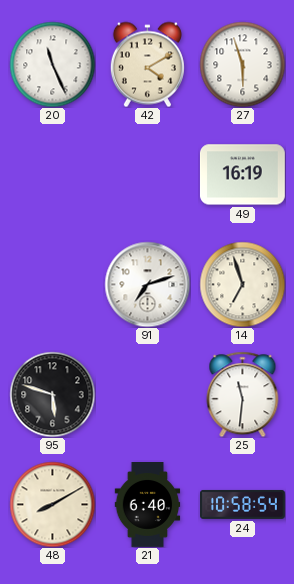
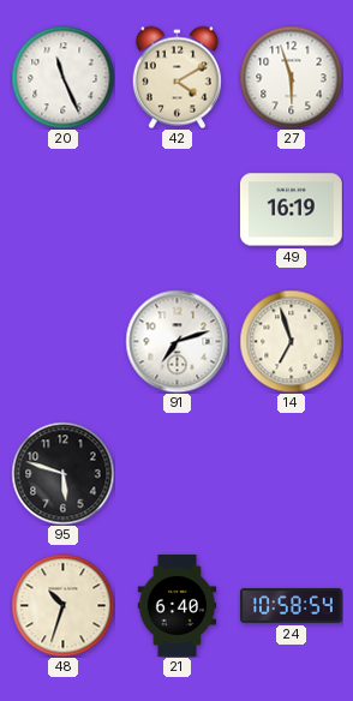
25: 11:31 -> none (243, 394)
48: 8:10 -> 10:33 (62, 605)
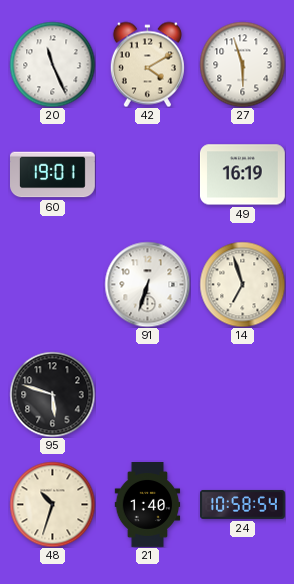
60: none -> 19:01 (53, 175)
91: 7:12 -> 6:33 (147, 284)
21: 6:40 -> 1:40 (148, 505)
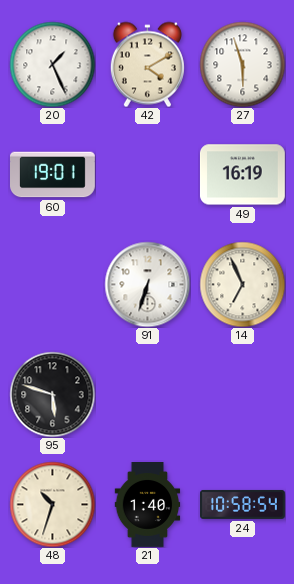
20: 11:26 -> 1:26 (52, 64)
14: 6:57 -> 6:56 (242, 284)
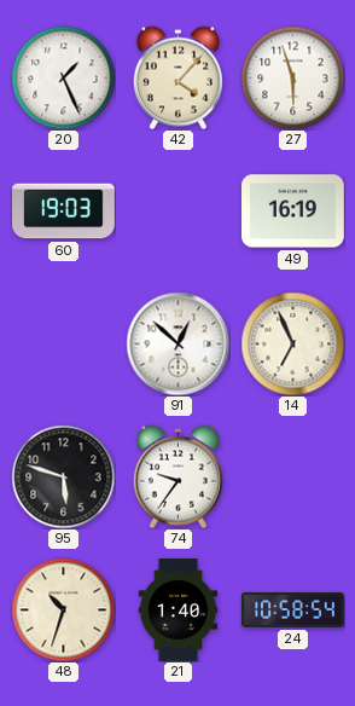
42: 4:10 -> 4:07 (177, 77)
60: 19:01 -> 19:03 (64, 212)
91: 6:33 -> 12:52 (177, 343)
74: none -> 9:36 (177, 476)
